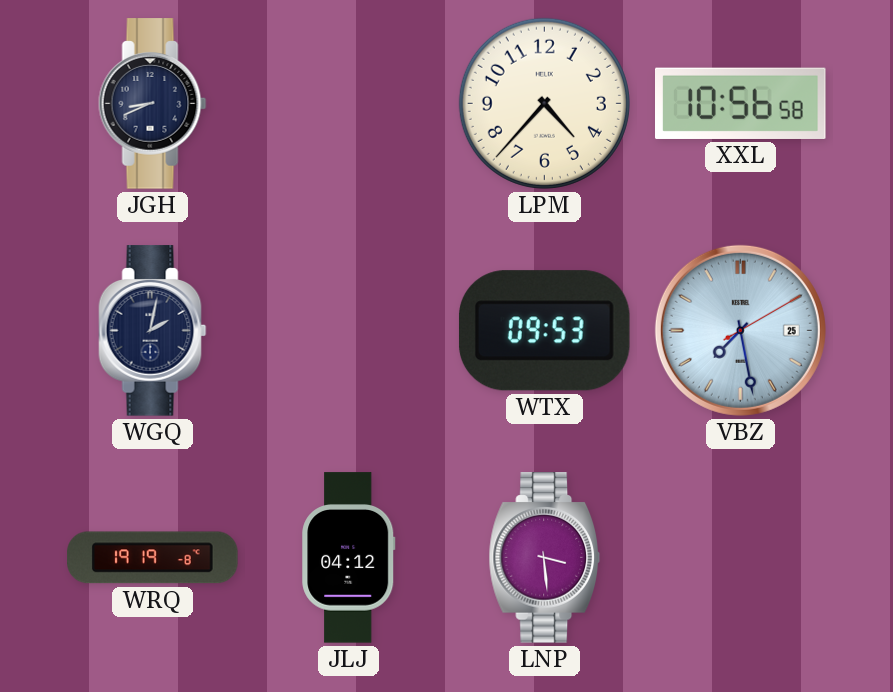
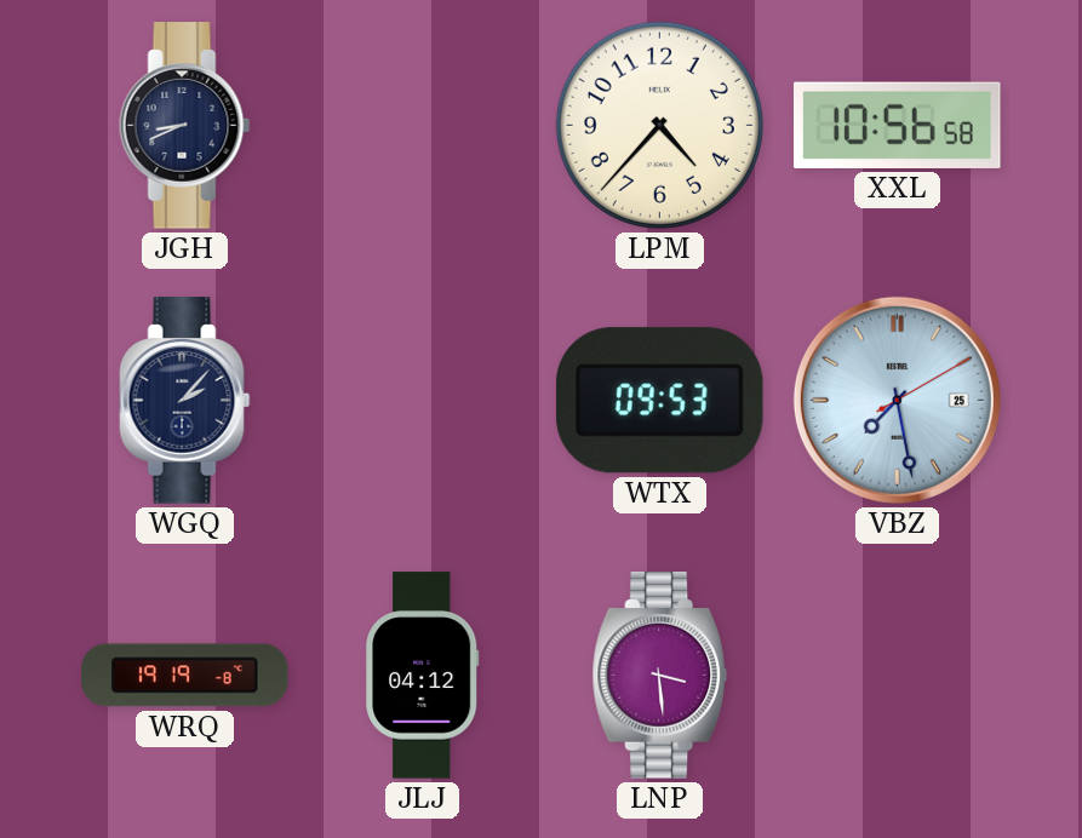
WGQ: 2:02 -> 2:07 (185, 401)
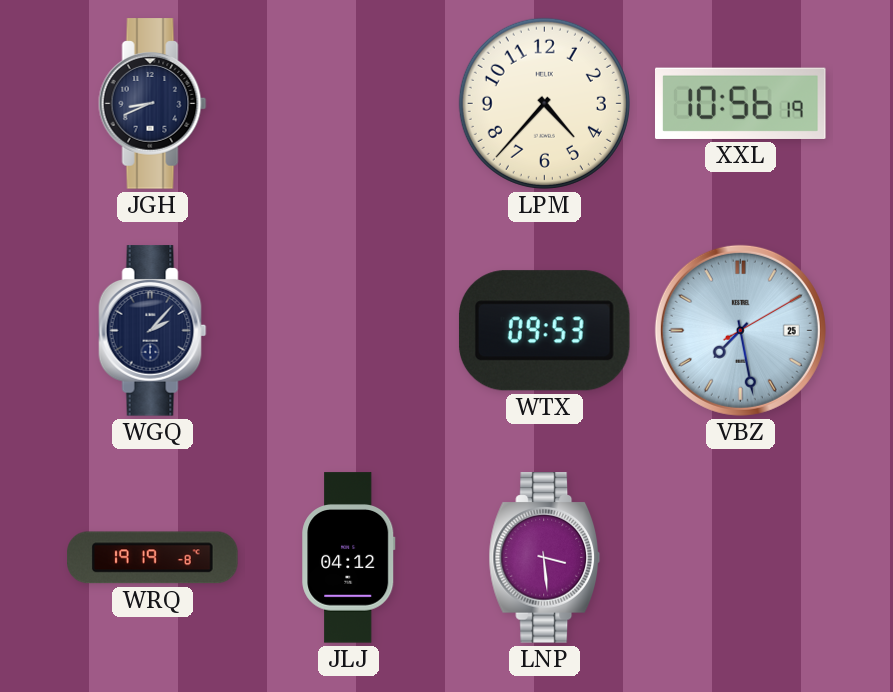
XXL: 10:56:58 -> 10:56:19 (741, 103)
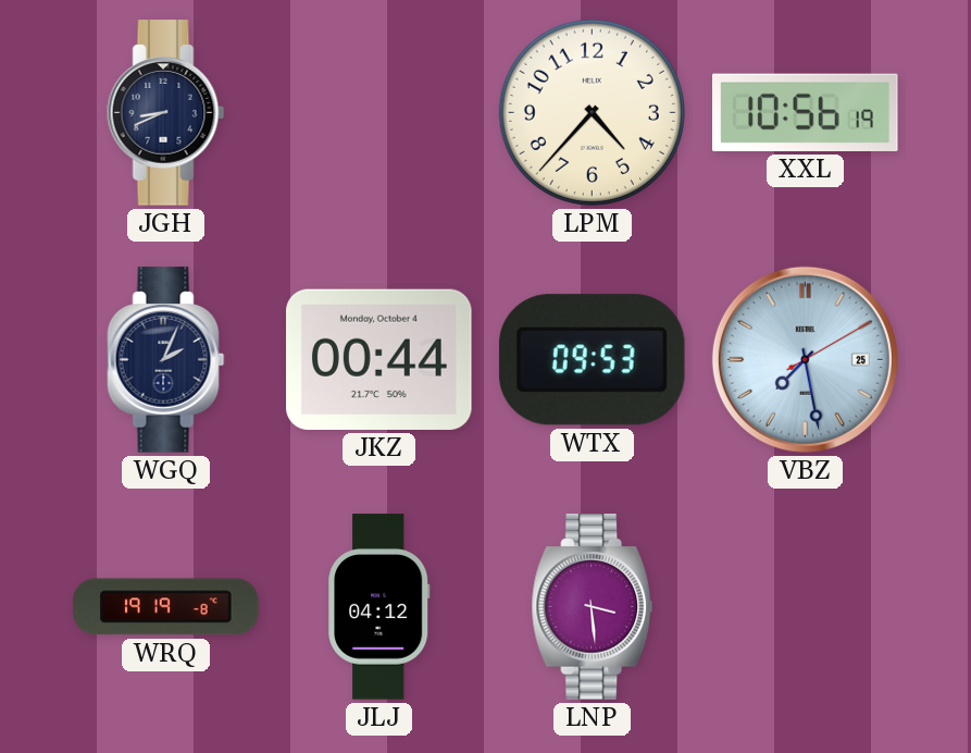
WGQ: 2:07 -> 2:04 (166, 360)
JKZ: none -> 00:44 (379, 359)
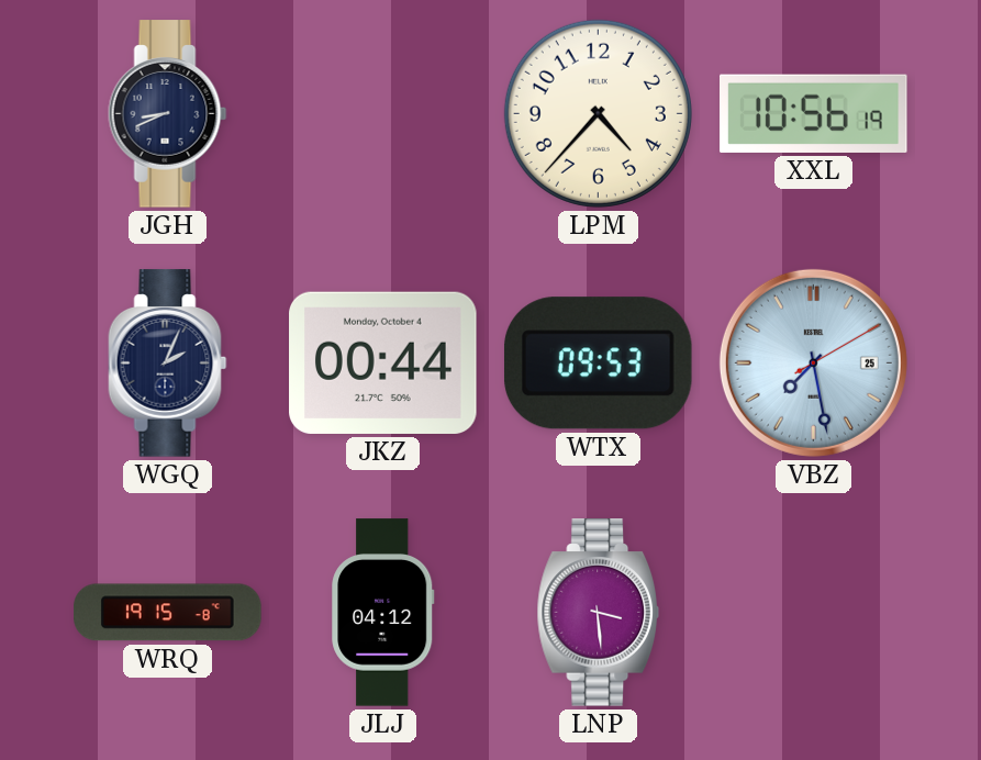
WRQ: 19:19 -> 19:15 (168, 613)
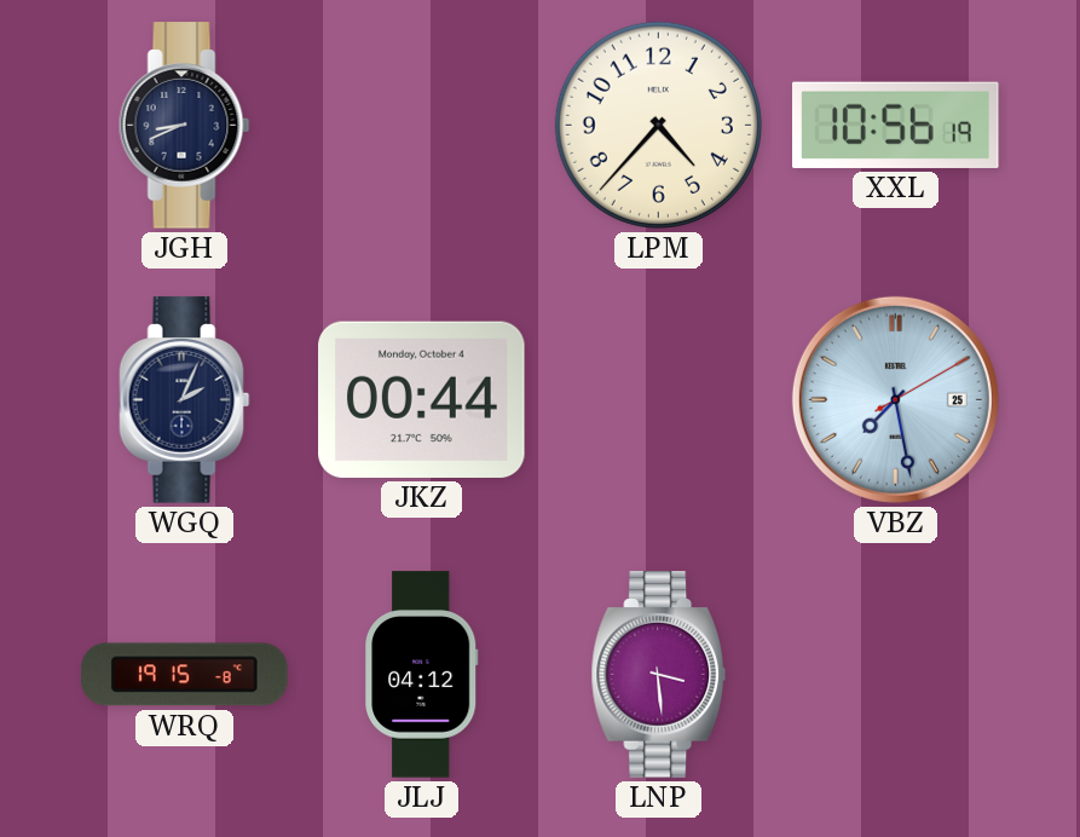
WTX: 09:53 -> none (598, 364)
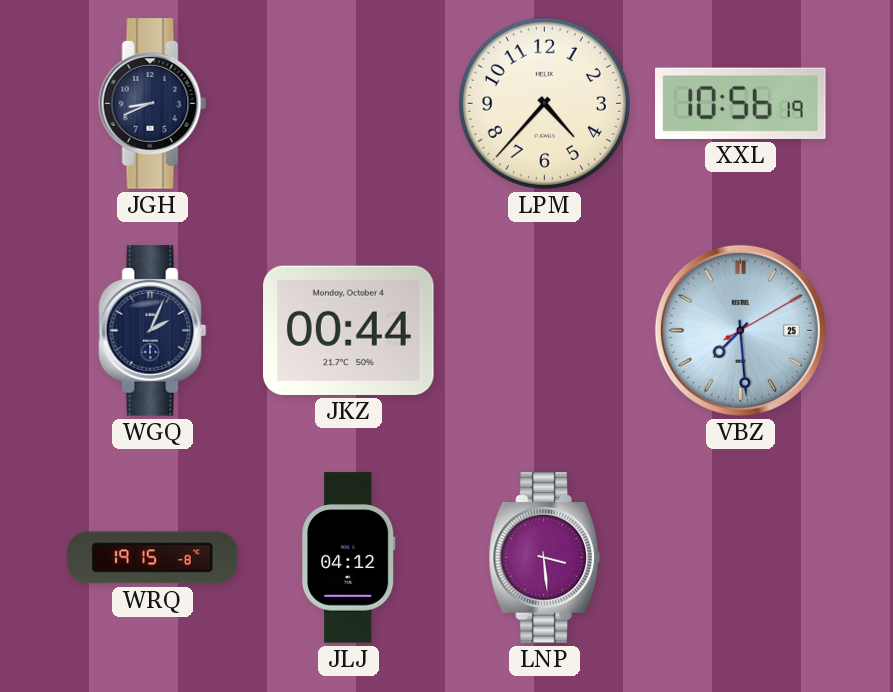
VBZ: 7:28 -> 7:29 (740, 330)
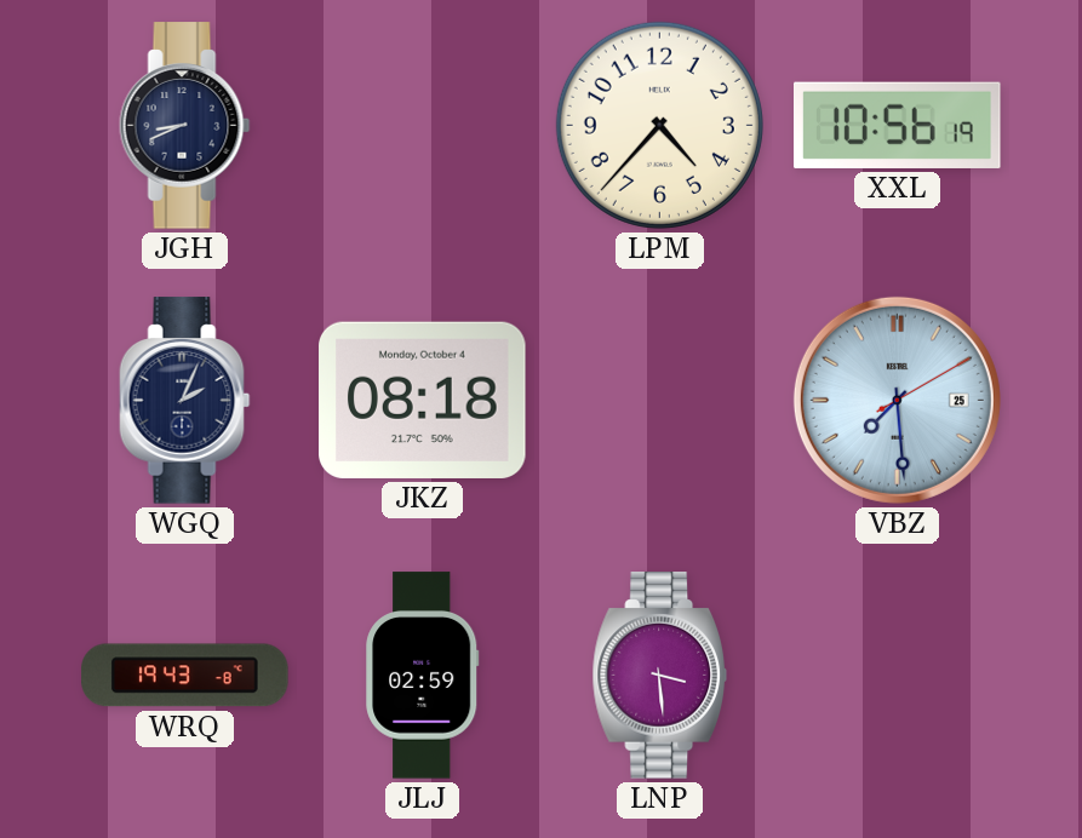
JKZ: 00:44 -> 08:18 (423, 400)
WRQ: 19:15 -> 19:43 (185, 676)
JLJ: 04:12 -> 02:59 (423, 676)
